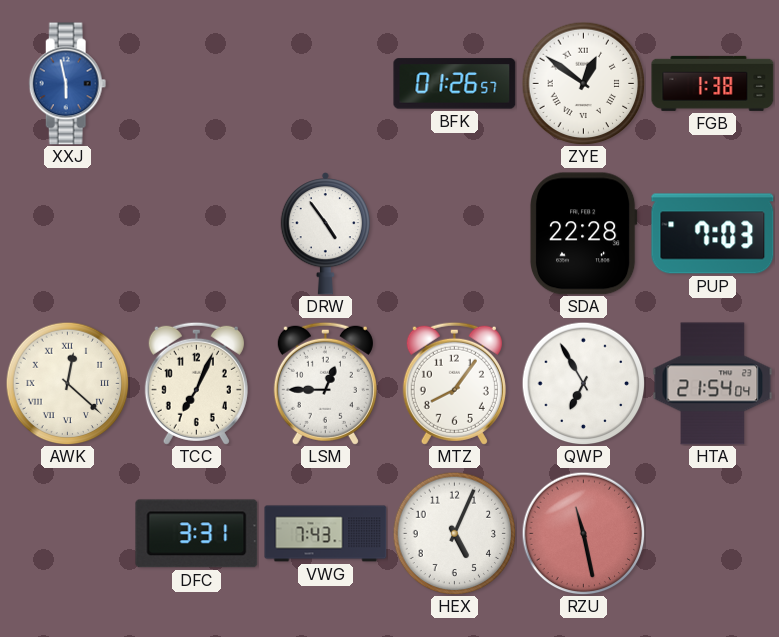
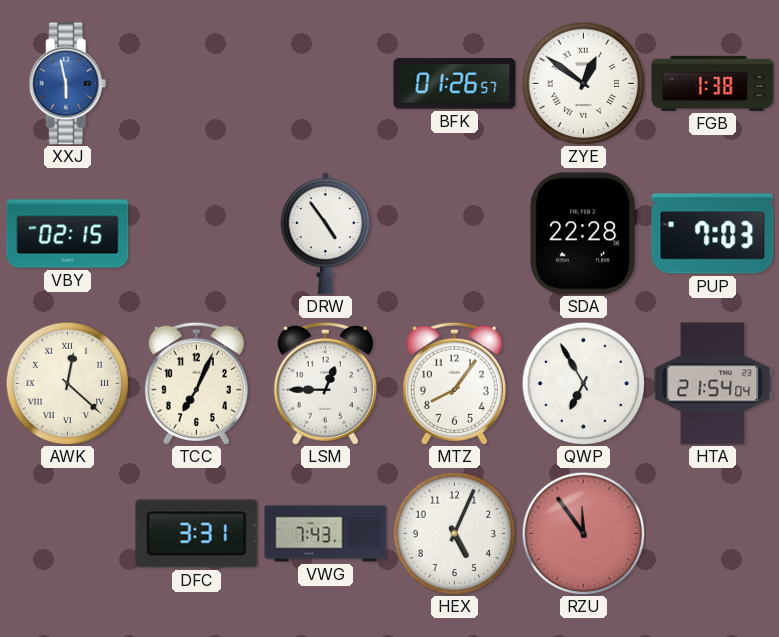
VBY: none -> 02:15 (68, 234)
RZU: 11:28 -> 11:54 (583, 533)
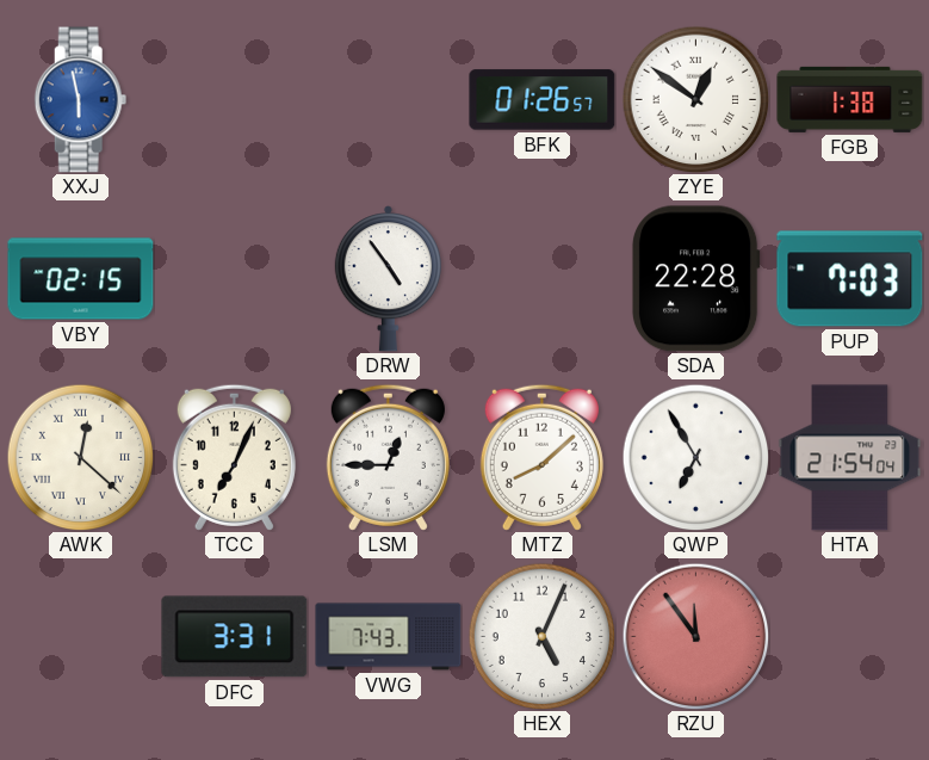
MTZ: 8:06 -> 8:08 (541, 457)
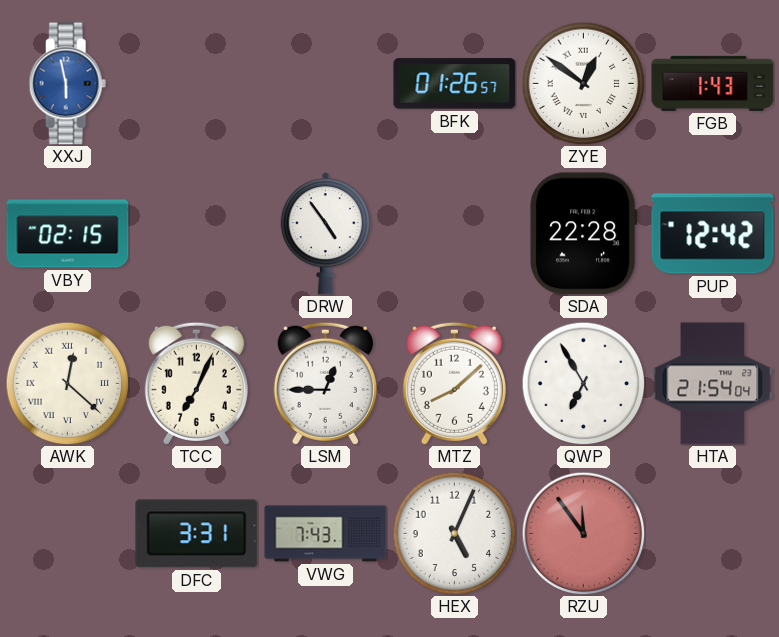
FGB: 1:38 -> 1:43 (713, 83)
PUP: 7:03 -> 12:42 (713, 234)
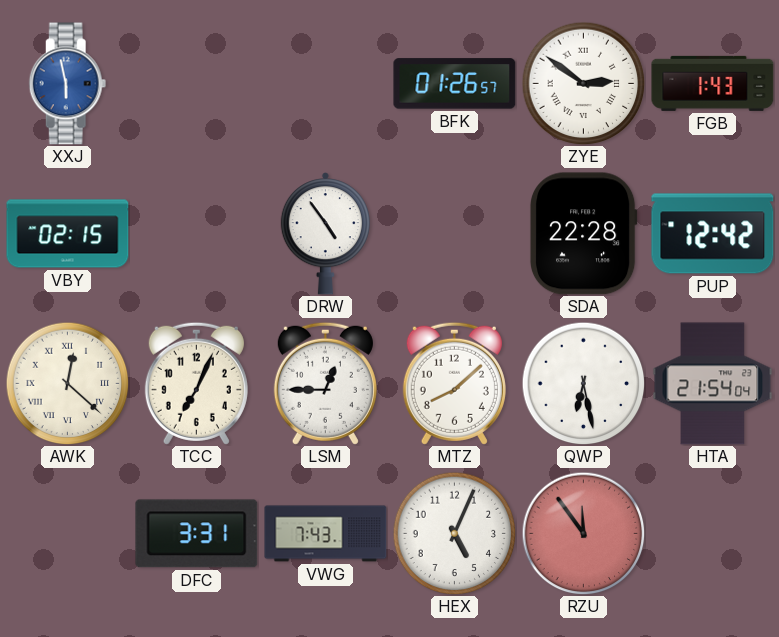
ZYE: 12:51 -> 2:51 (583, 83)
QWP: 6:55 -> 6:28 (583, 383)
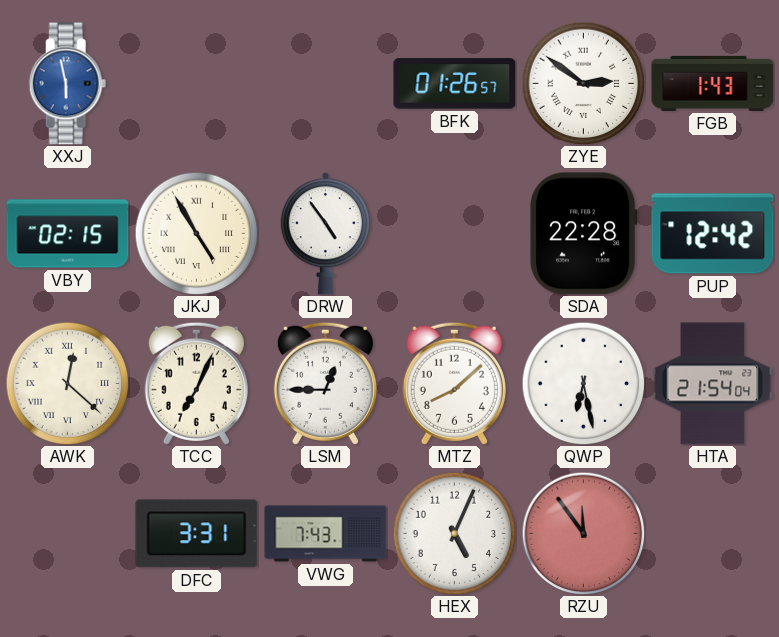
JKJ: none -> 4:55 (196, 233)
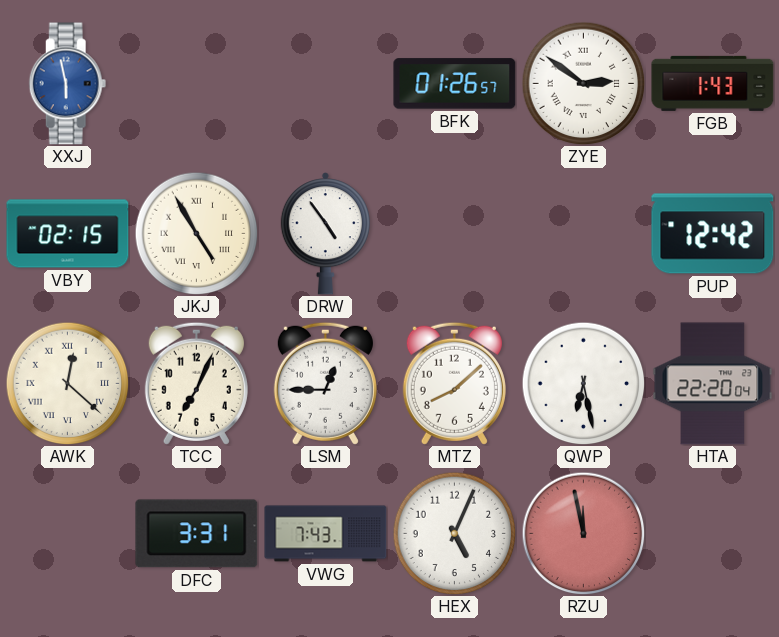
SDA: 22:28 -> none (583, 234)
HTA: 21:54 -> 22:20 (713, 384)
RZU: 11:54 -> 11:58 (583, 533)
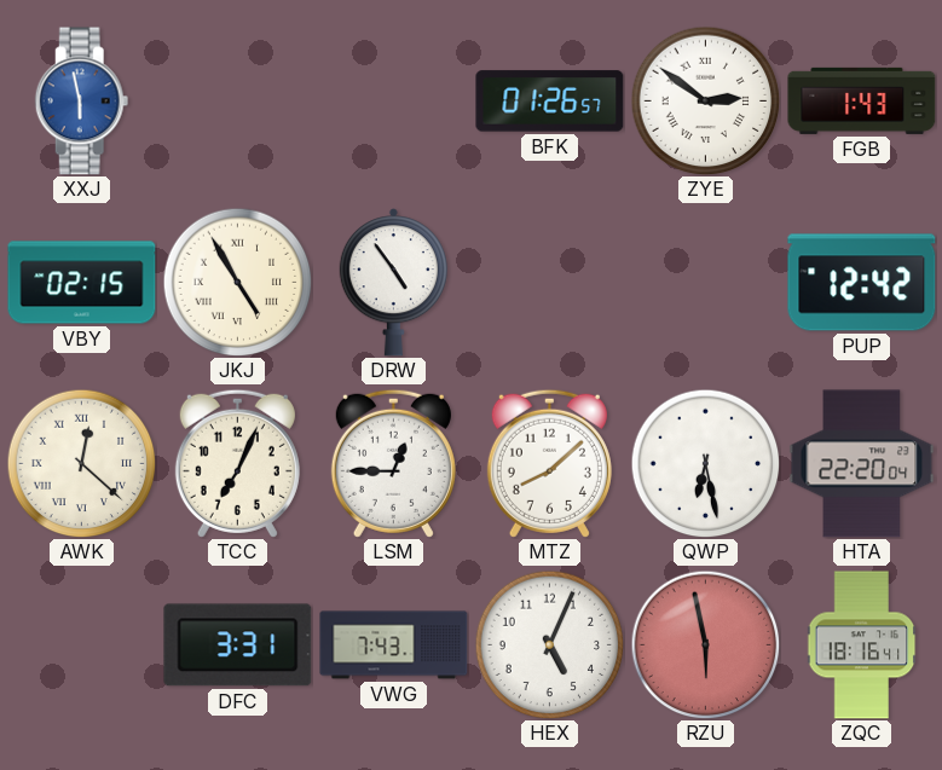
RZU: 11:58 -> 5:58 (705, 644)
ZQC: none -> 18:16 (862, 645)
